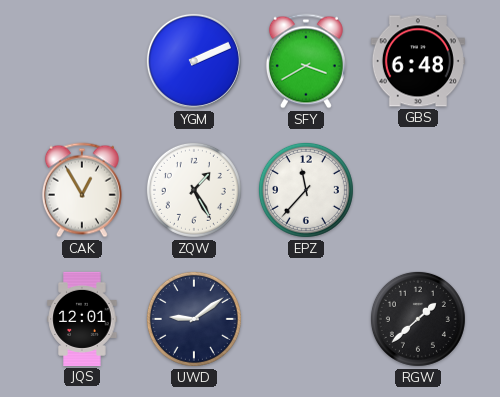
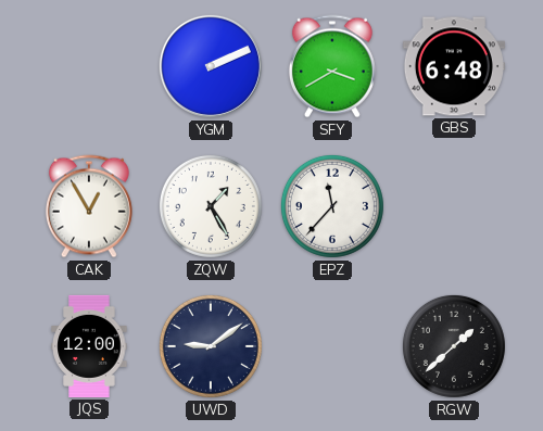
JQS: 12:01 -> 12:00 (89, 346)
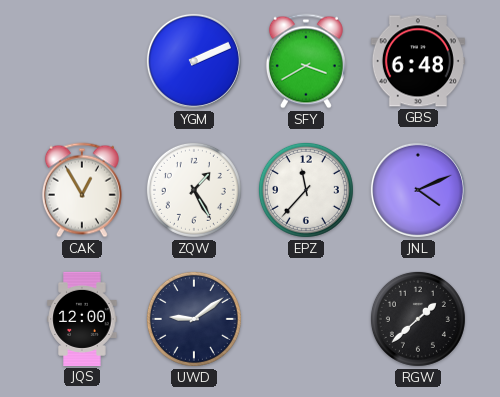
JNL: none -> 4:11 (418, 190)
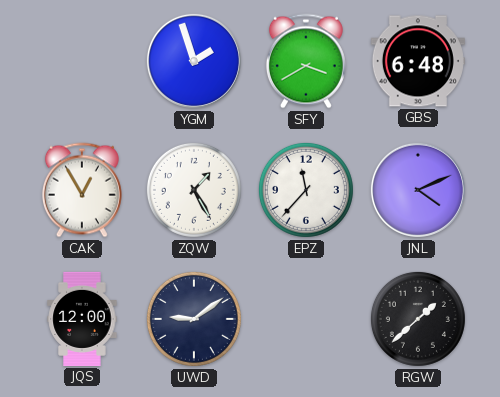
YGM: 2:11 -> 1:57 (194, 61)
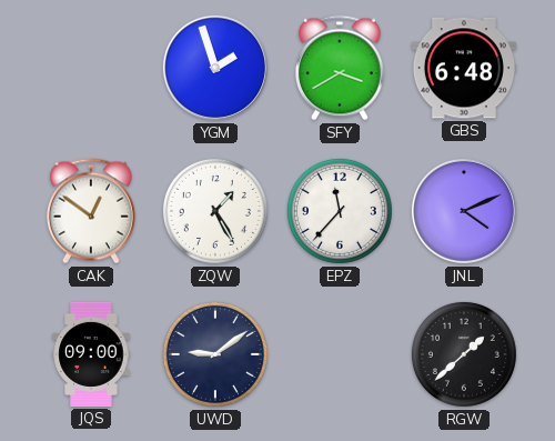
CAK: 12:55 -> 12:51 (91, 211)
JQS: 12:00 -> 09:00 (91, 354)
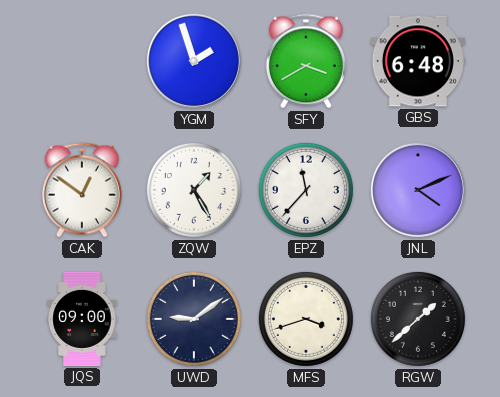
MFS: none -> 3:42 (306, 319)
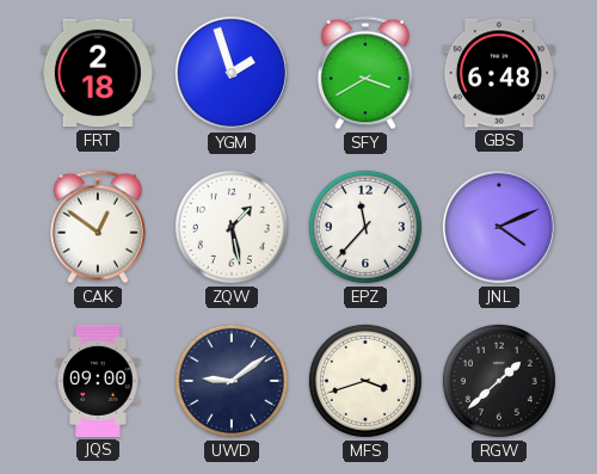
FRT: none -> 2:18 (98, 73)
ZQW: 1:25 -> 1:28 (232, 227)
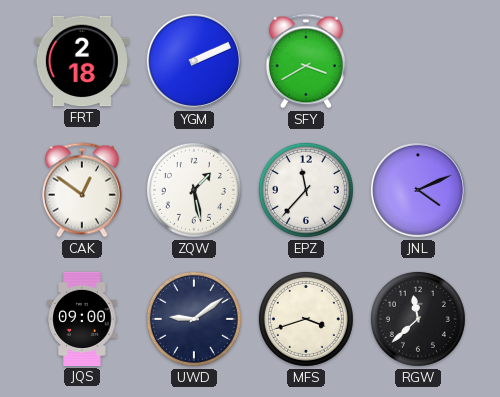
YGM: 1:57 -> 2:11 (194, 61)
GBS: 6:48 -> none (499, 73)
RGW: 1:38 -> 11:38 (418, 319)
